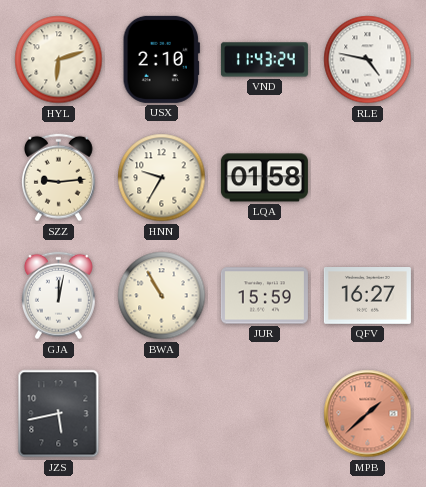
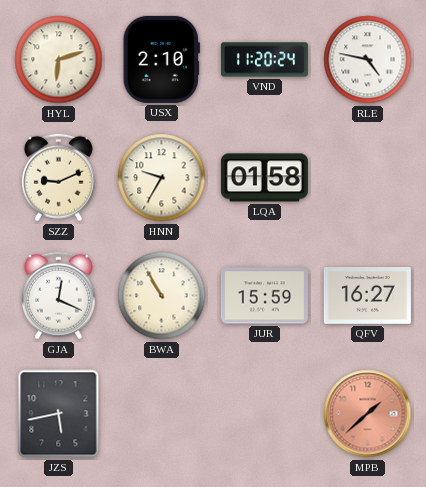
VND: 11:43 -> 11:20 (264, 60)
SZZ: 9:14 -> 9:11 (58, 178)
GJA: 12:02 -> 12:19 (58, 296)
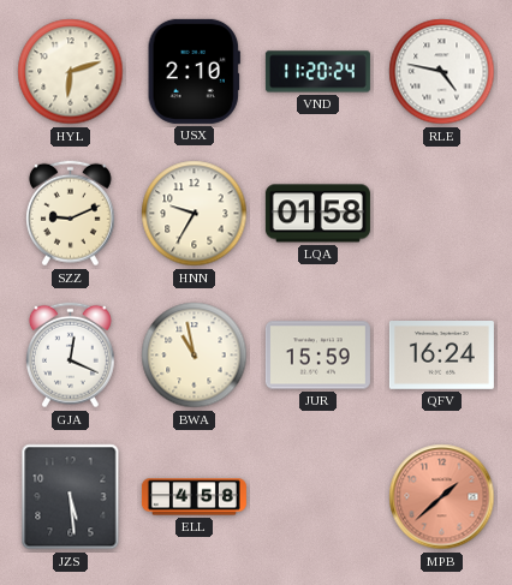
BWA: 10:55 -> 10:58 (195, 356)
QFV: 16:27 -> 16:24 (441, 356)
JZS: 5:43 -> 5:29 (71, 497)
ELL: none -> 4:58 (194, 497)
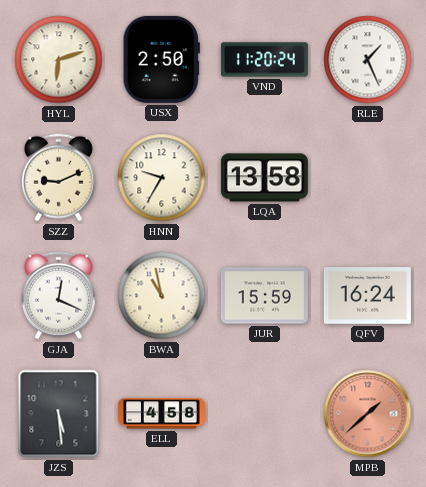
USX: 2:10 -> 2:50 (161, 59)
RLE: 4:47 -> 1:26 (368, 60)
LQA: 01:58 -> 13:58 (264, 178)
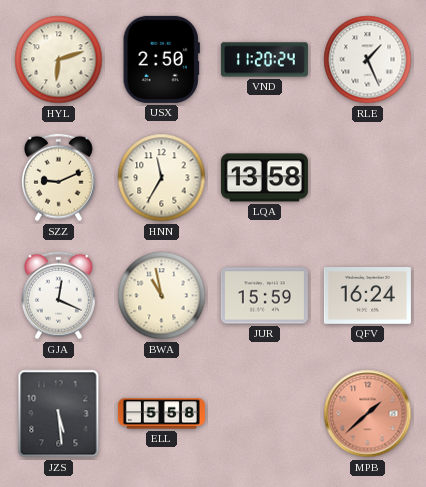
HNN: 9:35 -> 11:35 (162, 178)
ELL: 4:58 -> 5:58 (161, 414)
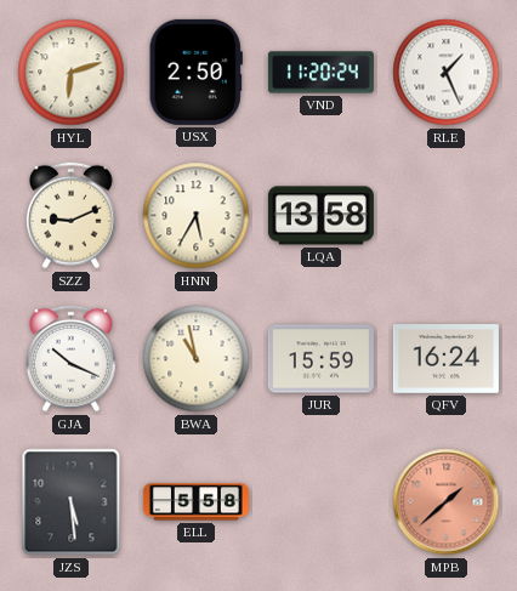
HNN: 11:35 -> 5:35 (197, 216)
GJA: 12:19 -> 10:19 (70, 359)
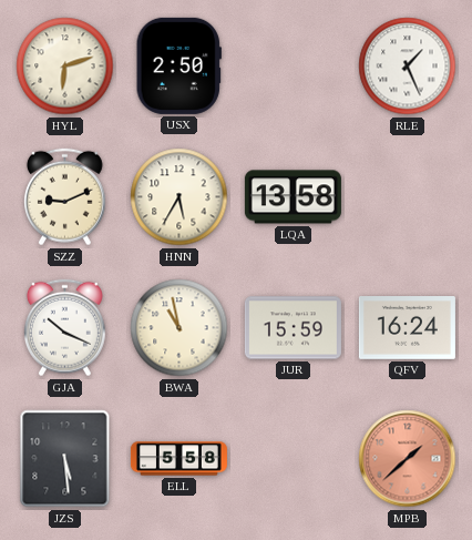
VND: 11:20 -> none (320, 73)
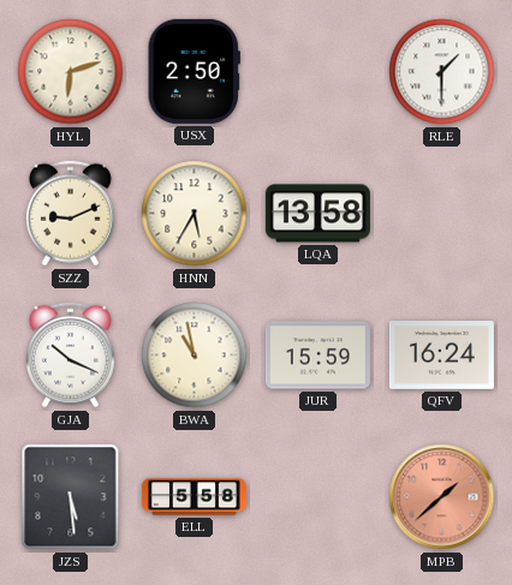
RLE: 1:26 -> 1:30 (442, 72)
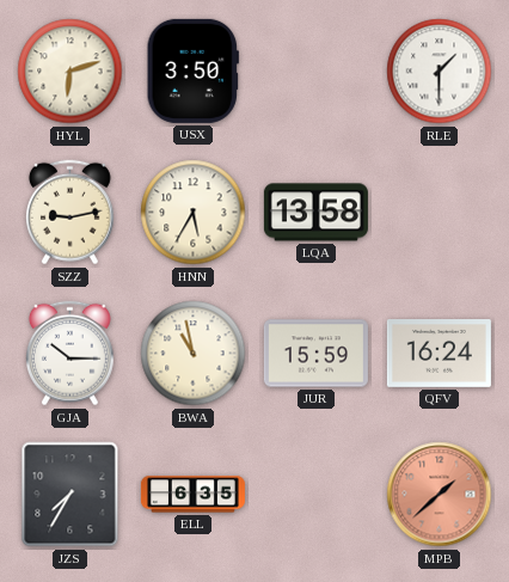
USX: 2:50 -> 3:50 (192, 71)
SZZ: 9:11 -> 9:13 (69, 213)
GJA: 10:19 -> 10:15 (69, 354)
JZS: 5:29 -> 7:35 (70, 495)
ELL: 5:58 -> 6:35 (192, 495)
